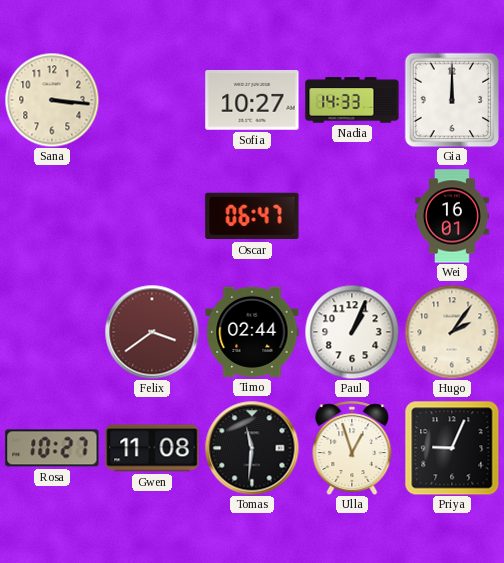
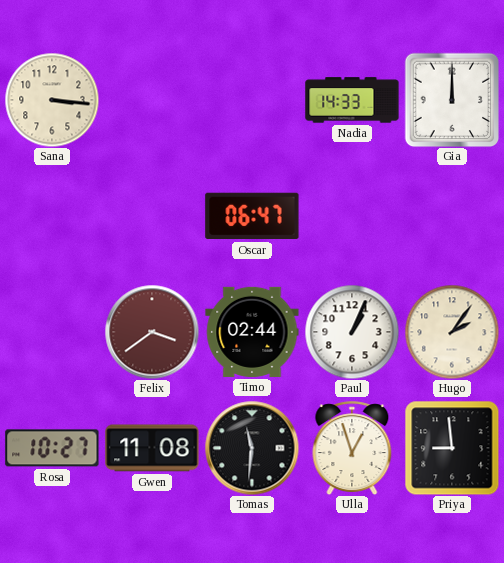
Sofia: 10:27 -> none (252, 101)
Wei: 16:01 -> none (453, 216)
Priya: 9:04 -> 8:59 (452, 448)
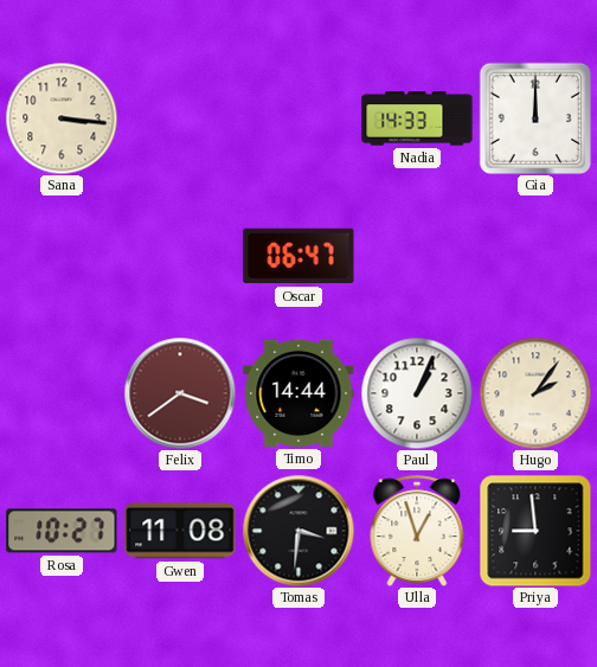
Timo: 02:44 -> 14:44 (298, 393)
Tomas: 11:31 -> 3:31 (298, 531)
